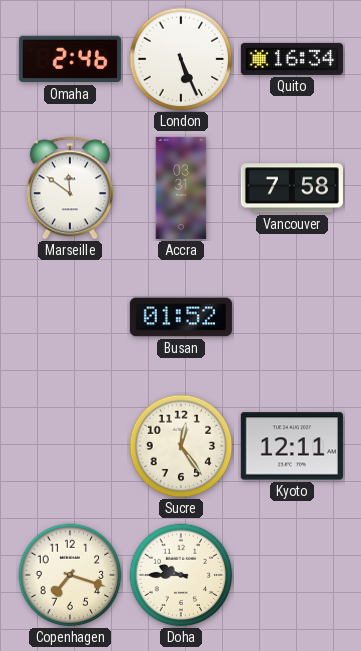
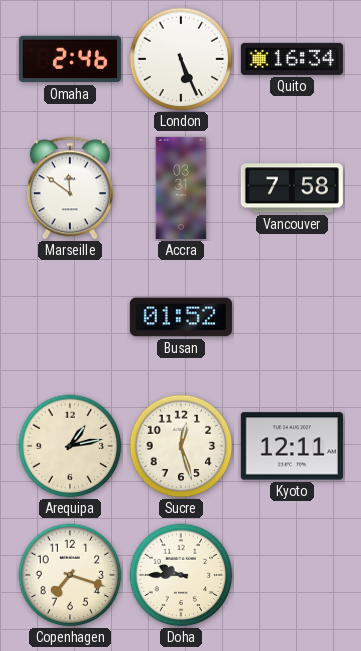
Arequipa: none -> 1:13 (70, 446)
Sucre: 12:24 -> 12:27 (181, 446)
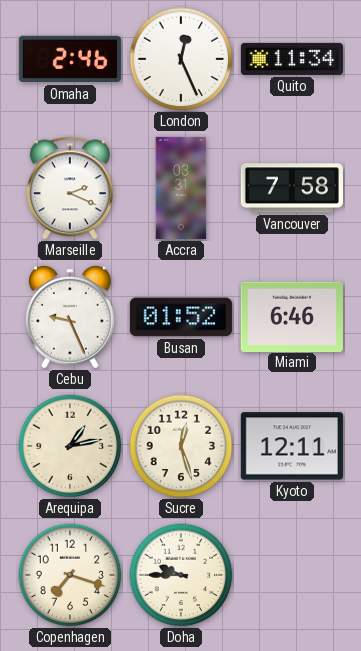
London: 5:26 -> 12:26 (181, 59)
Quito: 16:34 -> 11:34 (292, 59)
Marseille: 11:51 -> 2:19 (70, 188)
Cebu: none -> 9:26 (70, 317)
Miami: none -> 6:46 (292, 316)
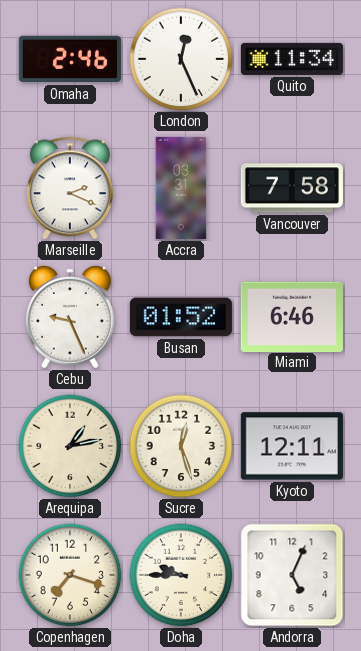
Andorra: none -> 5:04 (292, 575)
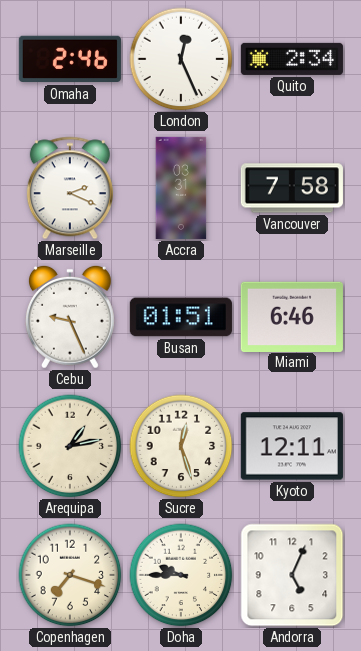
Quito: 11:34 -> 2:34 (292, 59)
Busan: 01:52 -> 01:51 (181, 317)
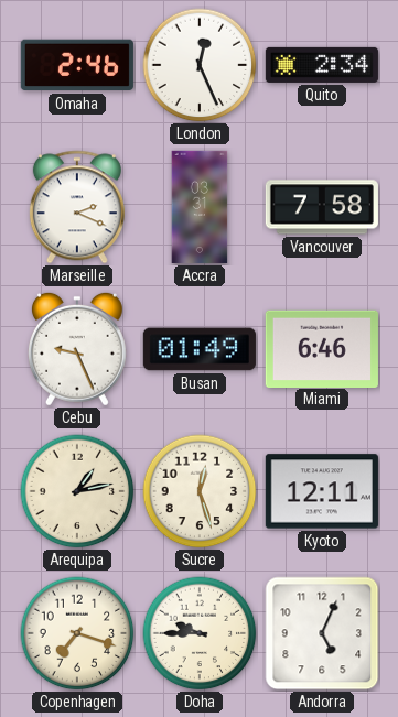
Busan: 01:51 -> 01:49 (200, 349)
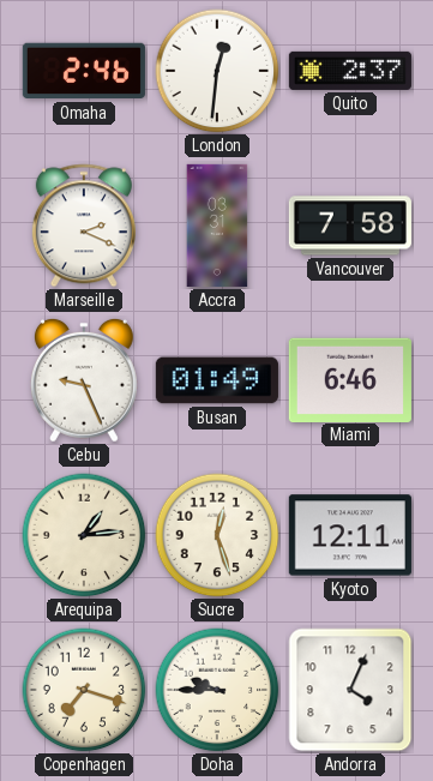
London: 12:26 -> 12:31 (217, 71)
Quito: 2:34 -> 2:37 (350, 71)
Arequipa: 1:13 -> 1:14 (84, 535)
Andorra: 5:04 -> 4:04 (350, 690)
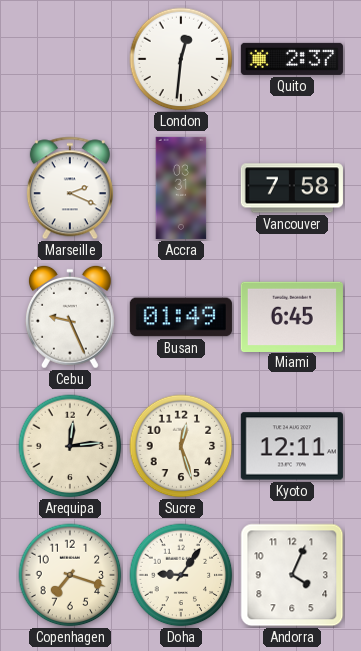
Omaha: 2:46 -> none (84, 71)
Miami: 6:46 -> 6:45 (292, 316)
Arequipa: 1:14 -> 12:14 (70, 446)
Doha: 9:45 -> 9:06 (181, 575)
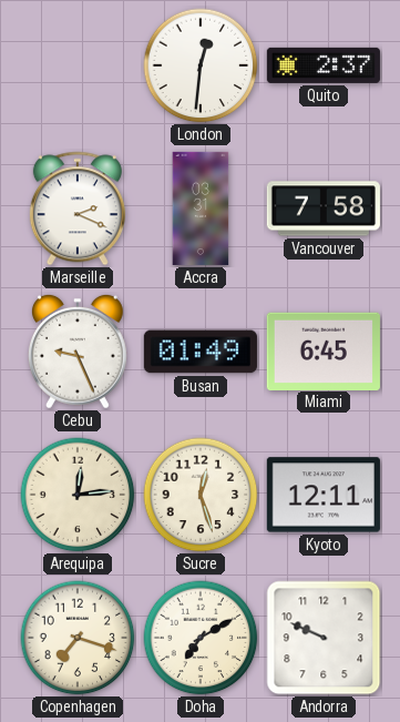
Doha: 9:06 -> 7:10 (201, 638)
Andorra: 4:04 -> 9:49 (324, 638)
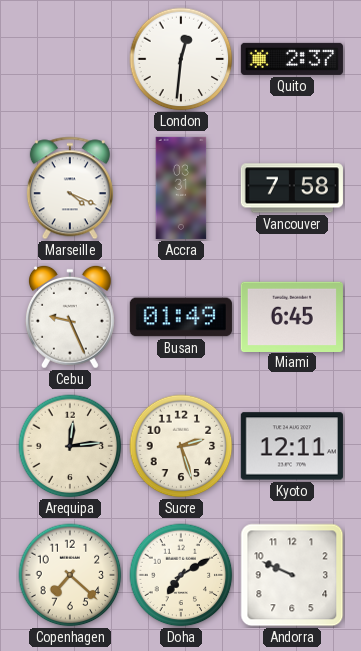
Marseille: 2:19 -> 4:19 (70, 188)
Sucre: 12:27 -> 2:27 (181, 446)
Copenhagen: 7:18 -> 7:22 (70, 575)
